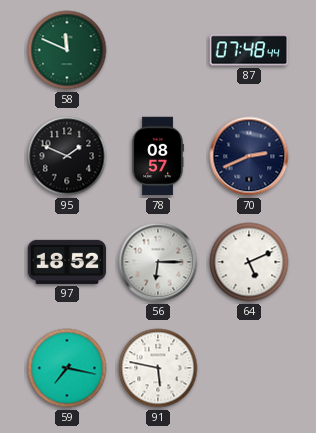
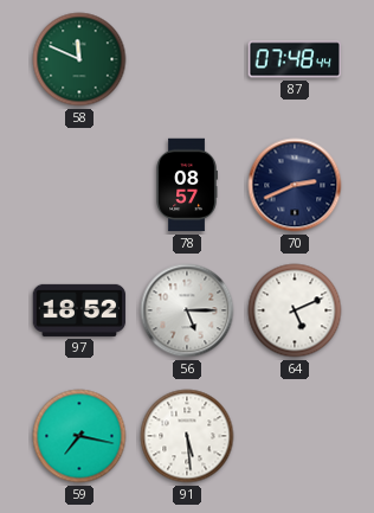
95: 1:49 -> none (67, 156)
56: 6:15 -> 5:15 (187, 310)
91: 5:47 -> 5:29 (187, 436)
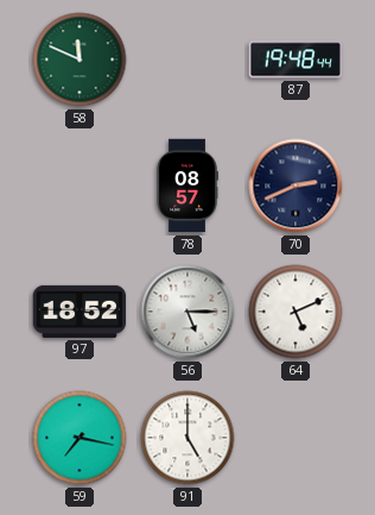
87: 07:48 -> 19:48 (295, 59)
91: 5:29 -> 5:00 (188, 438)
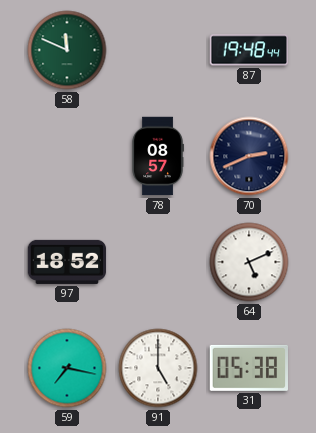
56: 5:15 -> none (188, 312)
31: none -> 05:38 (248, 368)
